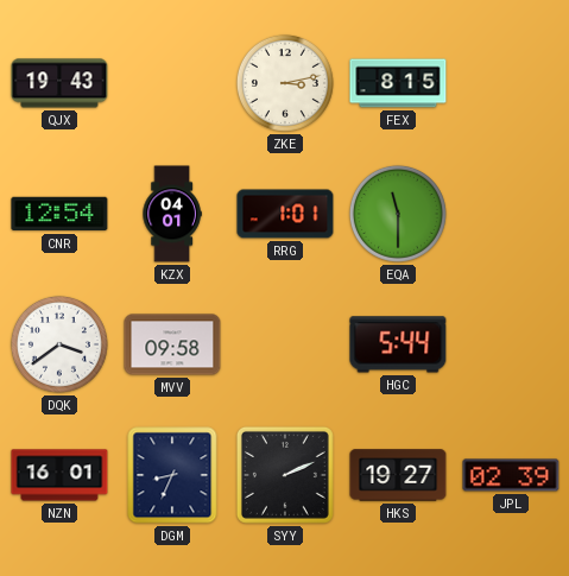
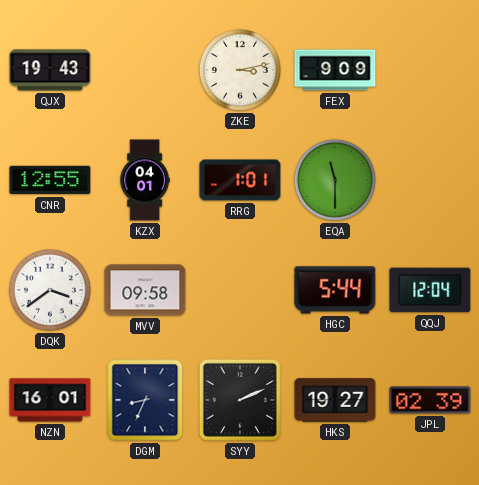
FEX: 8:15 -> 9:09 (335, 70)
CNR: 12:54 -> 12:55 (50, 180)
QQJ: none -> 12:04 (430, 290)
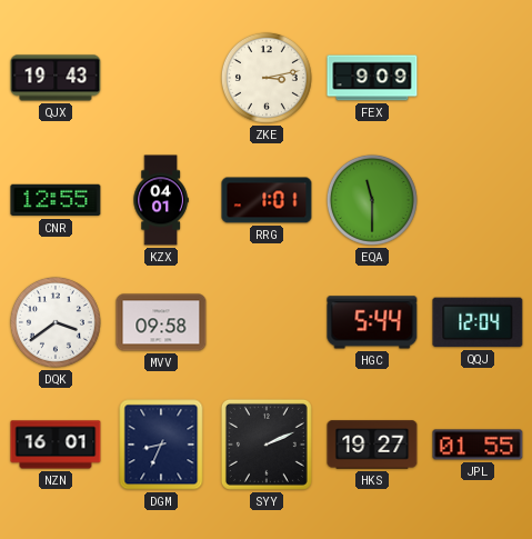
JPL: 02:39 -> 01:55 (478, 445)
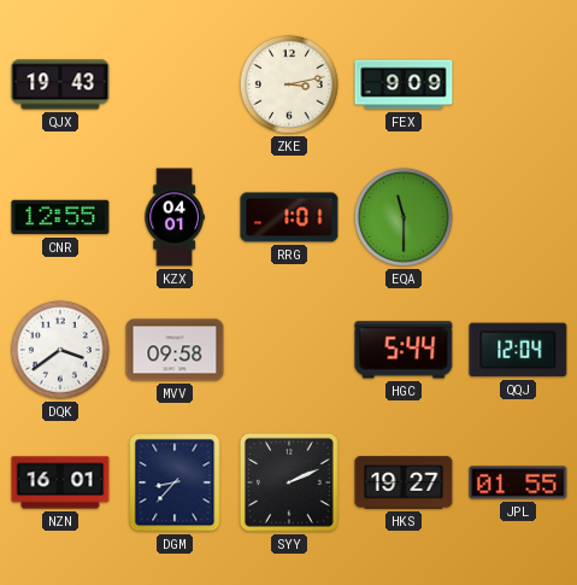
DGM: 8:34 -> 8:37 (175, 482)
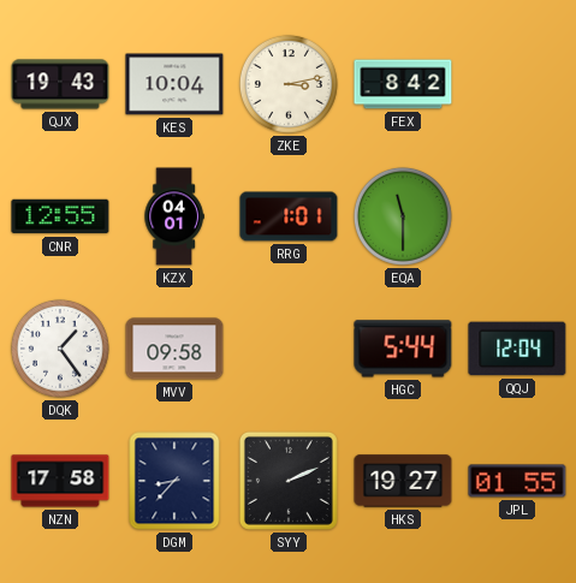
KES: none -> 10:04 (174, 84)
FEX: 9:09 -> 8:42 (403, 84)
DQK: 3:39 -> 1:24 (60, 349)
NZN: 16:01 -> 17:58 (60, 481)
